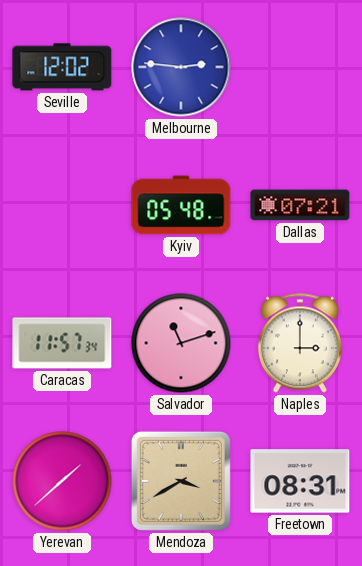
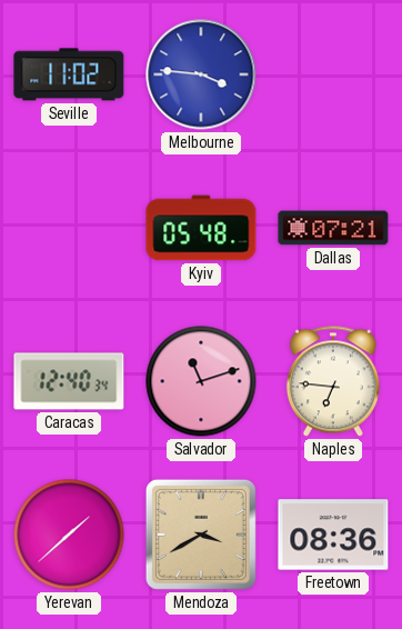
Seville: 12:02 -> 11:02 (69, 74)
Melbourne: 2:46 -> 3:46 (201, 74)
Caracas: 11:57 -> 12:40 (69, 381)
Naples: 3:00 -> 6:46 (333, 381)
Freetown: 08:31 -> 08:36 (333, 535)
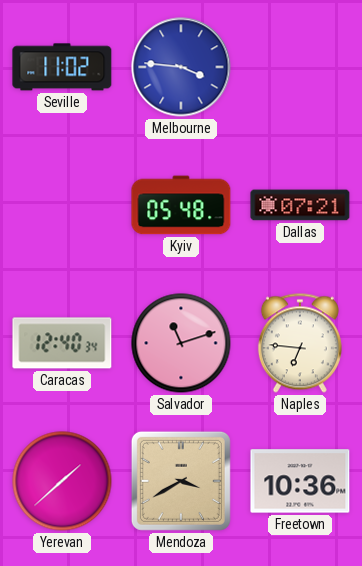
Freetown: 08:36 -> 10:36 (300, 481)
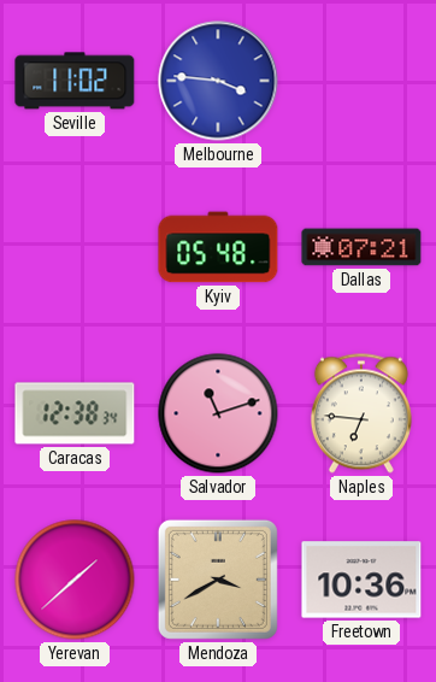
Caracas: 12:40 -> 12:38 (75, 413)
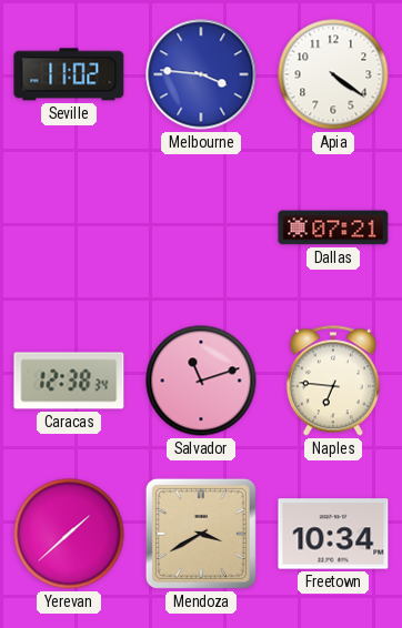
Apia: none -> 4:21 (333, 74)
Kyiv: 05:48 -> none (218, 247)
Freetown: 10:36 -> 10:34 (333, 534)
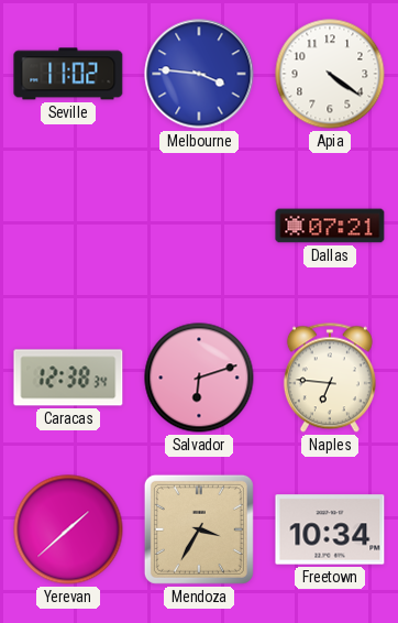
Salvador: 11:12 -> 6:12 (199, 378)
Mendoza: 3:40 -> 3:35 (199, 529)
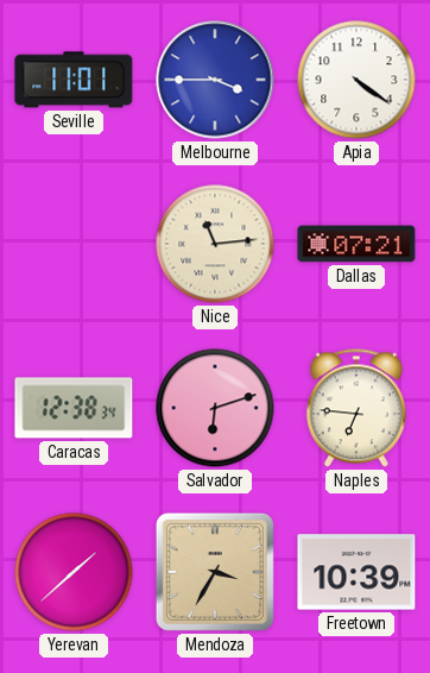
Seville: 11:02 -> 11:01 (74, 80)
Melbourne: 3:46 -> 3:45 (215, 80)
Nice: none -> 11:14 (215, 244)
Freetown: 10:34 -> 10:39 (356, 572)
